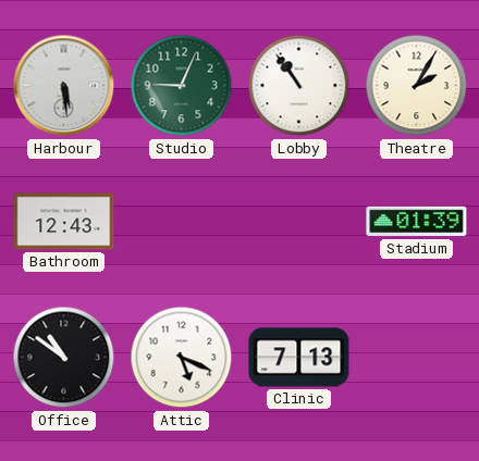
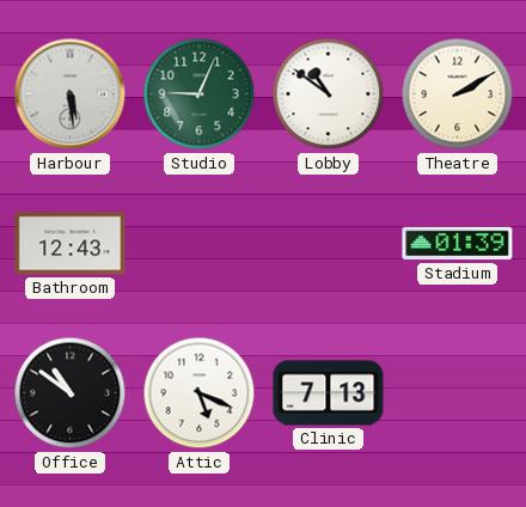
Lobby: 10:54 -> 10:51 (329, 94)
Theatre: 2:05 -> 2:10 (458, 94)
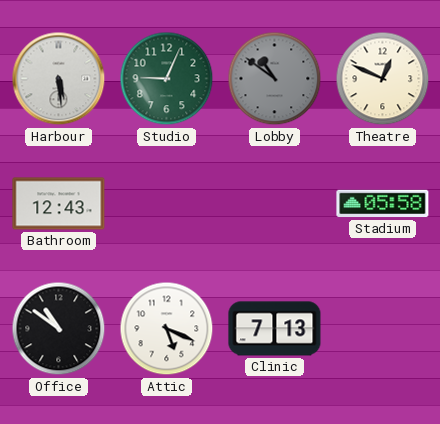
Lobby dial: white -> grey (275, 79)
Theatre: 2:10 -> 12:49 (383, 79)
Stadium: 01:39 -> 05:58 (383, 204)
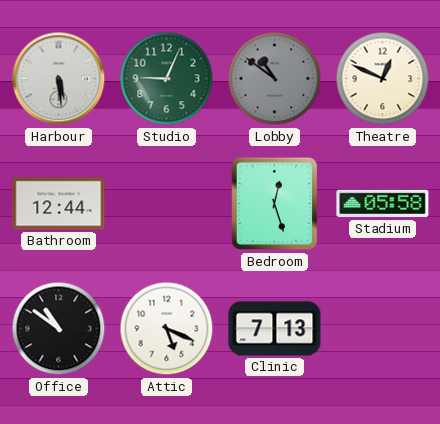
Bathroom: 12:43 -> 12:44 (59, 204)
Bedroom: none -> 12:27 (275, 204)
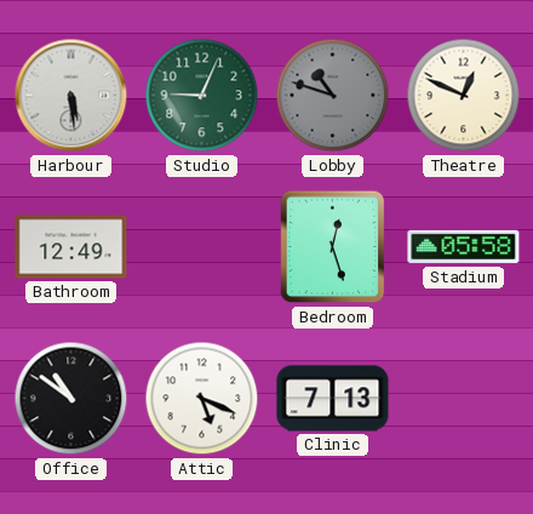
Lobby: 10:51 -> 10:48 (333, 96)
Bathroom: 12:44 -> 12:49 (71, 247)
